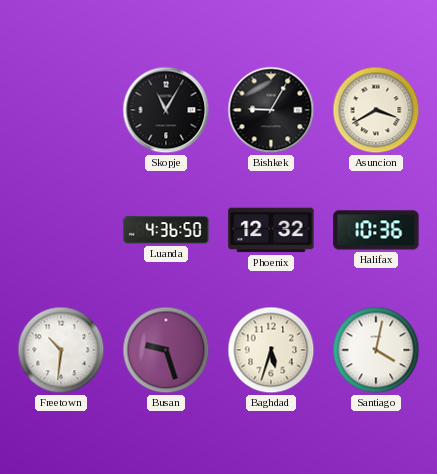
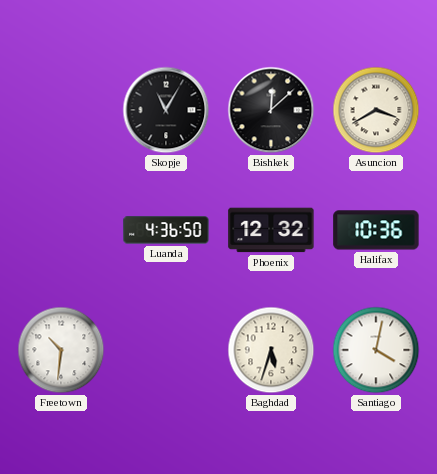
Bishkek: 9:05 -> 12:08 (271, 110)
Busan: 9:27 -> none (166, 350)
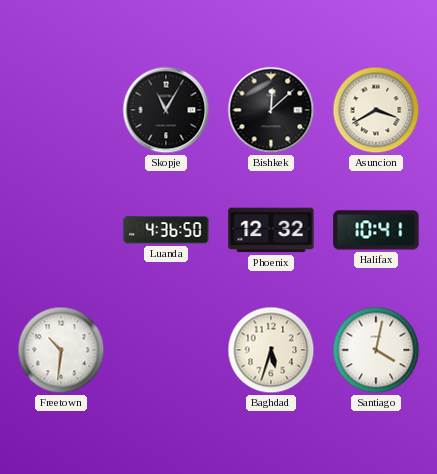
Halifax: 10:36 -> 10:41 (376, 230)
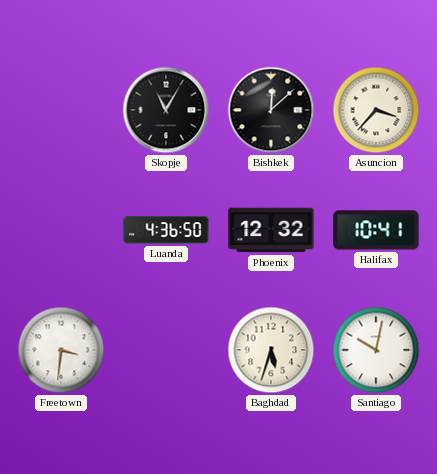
Asuncion: 3:40 -> 3:37 (376, 110)
Freetown: 10:31 -> 3:31 (61, 350)
Santiago: 4:02 -> 10:02 (376, 350)
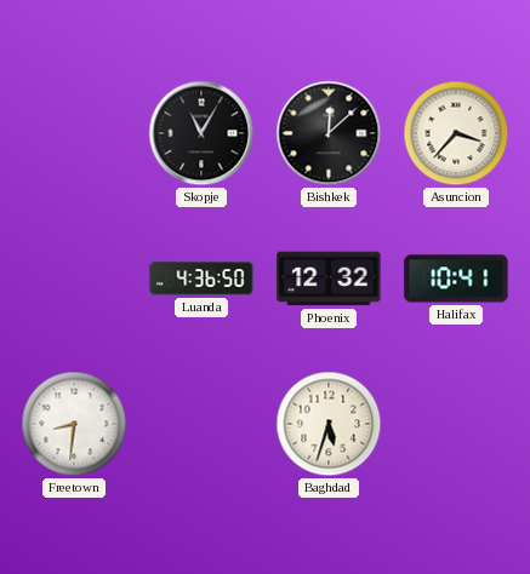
Freetown: 3:31 -> 8:31 (74, 424)
Santiago: 10:02 -> none (376, 350)
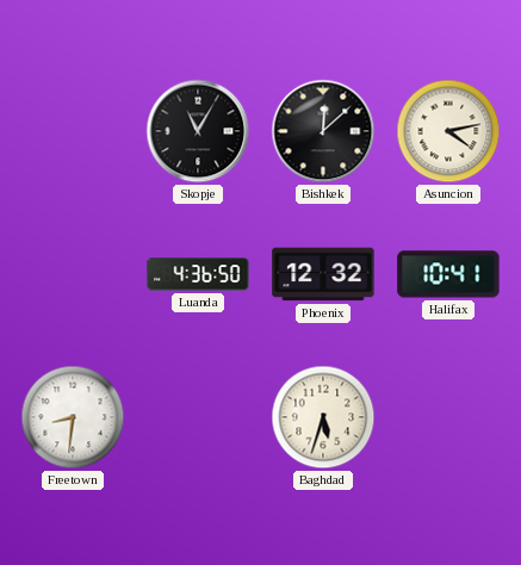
Asuncion: 3:37 -> 4:13 (448, 131)
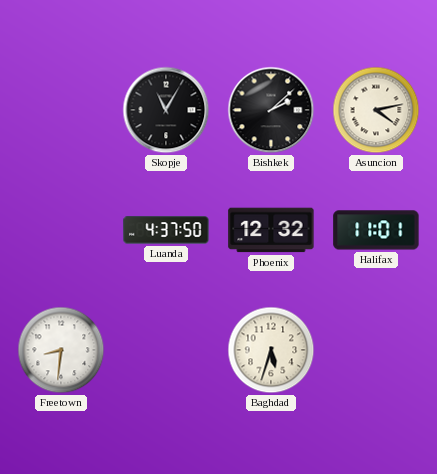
Bishkek: 12:08 -> 2:08 (271, 110)
Luanda: 4:36 -> 4:37 (166, 230)
Halifax: 10:41 -> 11:01 (376, 230)
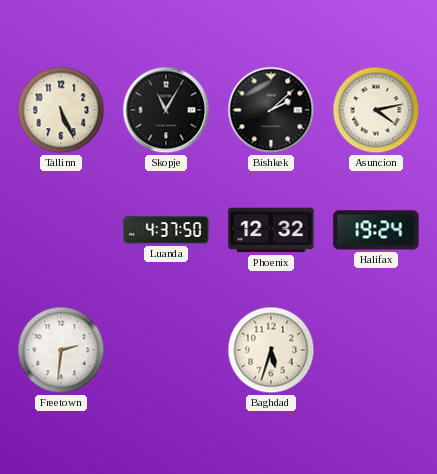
Tallinn: none -> 5:26 (61, 110)
Halifax: 11:01 -> 19:24 (376, 230)
Freetown: 8:31 -> 2:31 (61, 350)
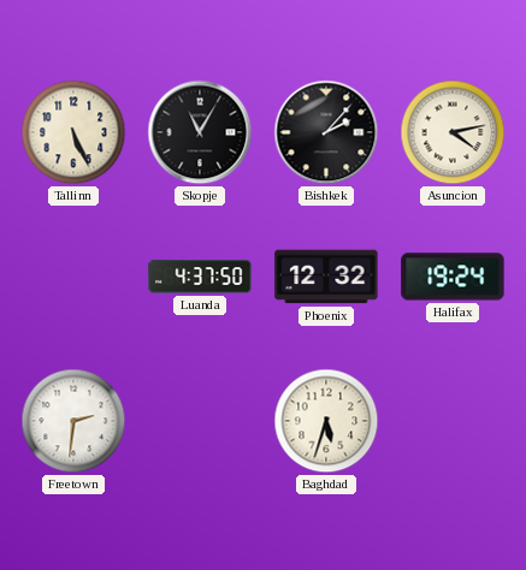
Bishkek: 2:08 -> 2:07 (326, 132)
